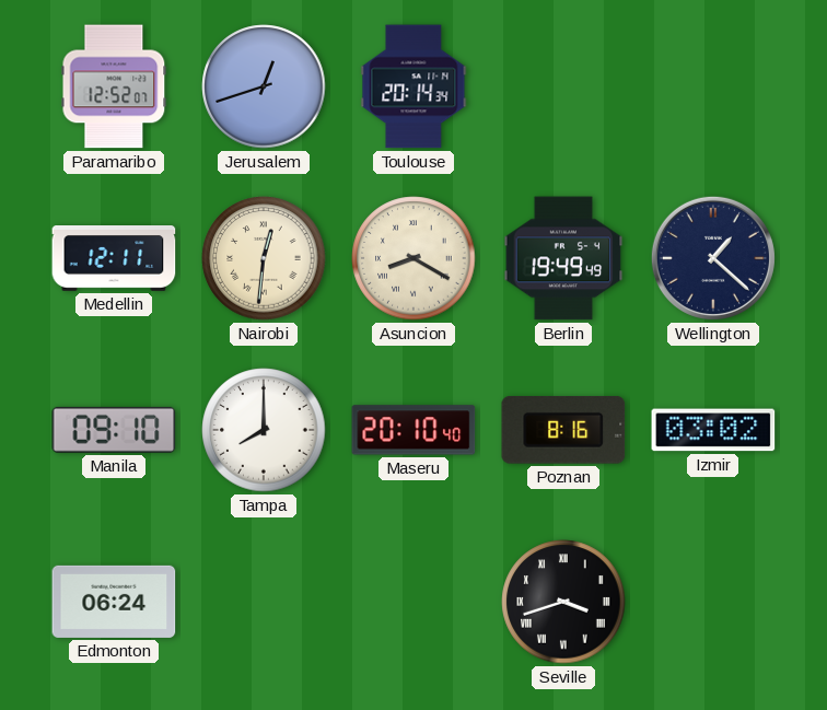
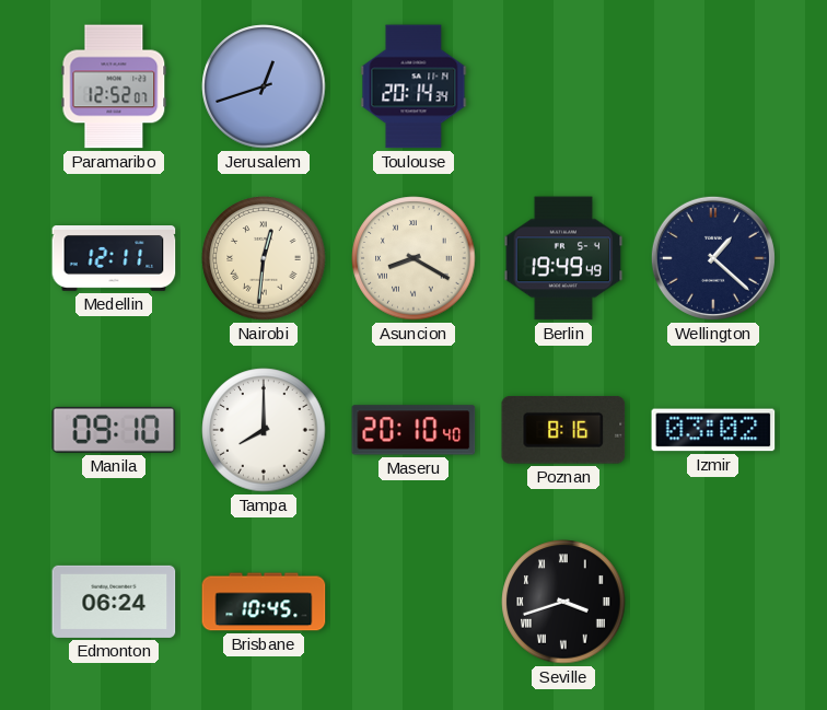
Brisbane: none -> 10:45 (264, 602)
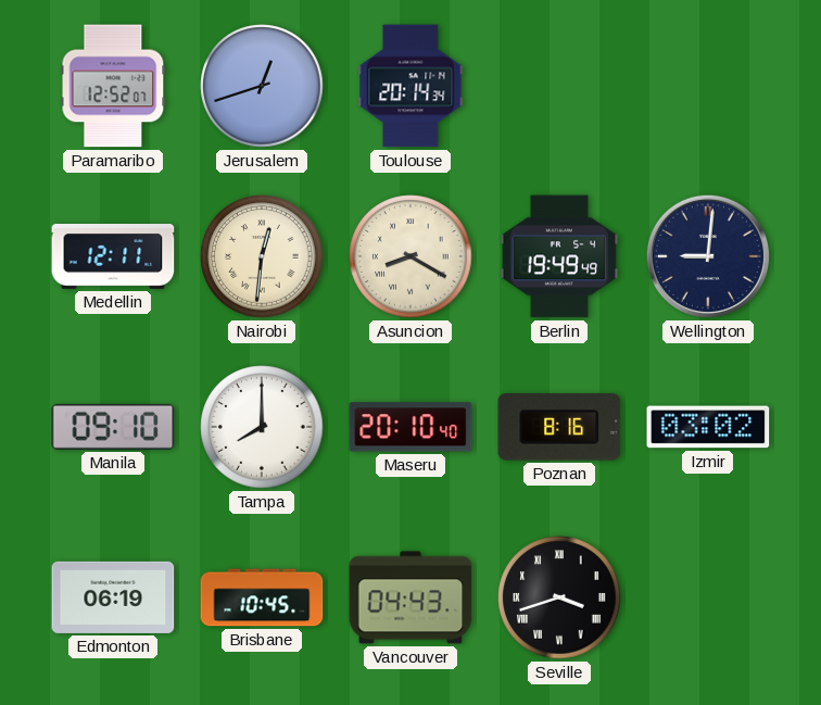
Wellington: 1:22 -> 9:01 (708, 256)
Edmonton: 06:24 -> 06:19 (113, 597)
Vancouver: none -> 04:43 (410, 597)
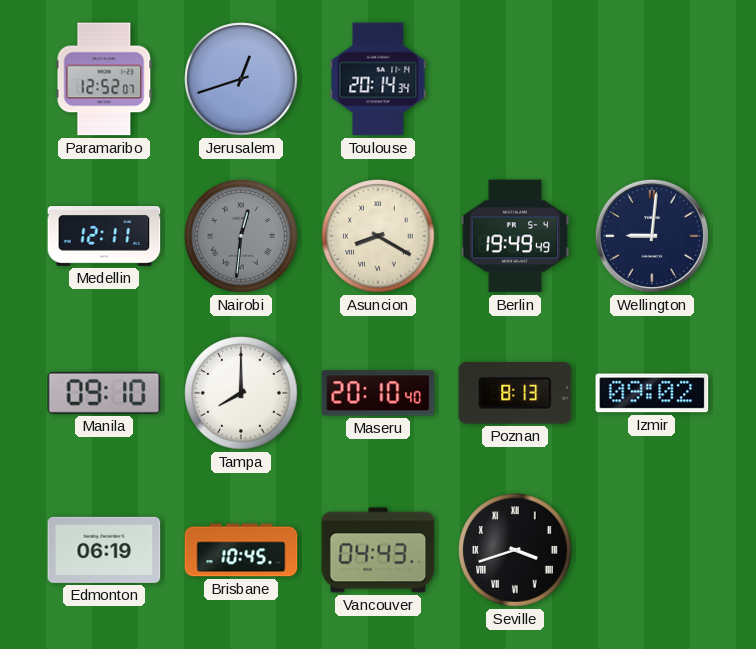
Nairobi dial: cream -> grey (241, 236)
Poznan: 8:16 -> 8:13 (515, 394)
Izmir: 03:02 -> 09:02 (652, 393)
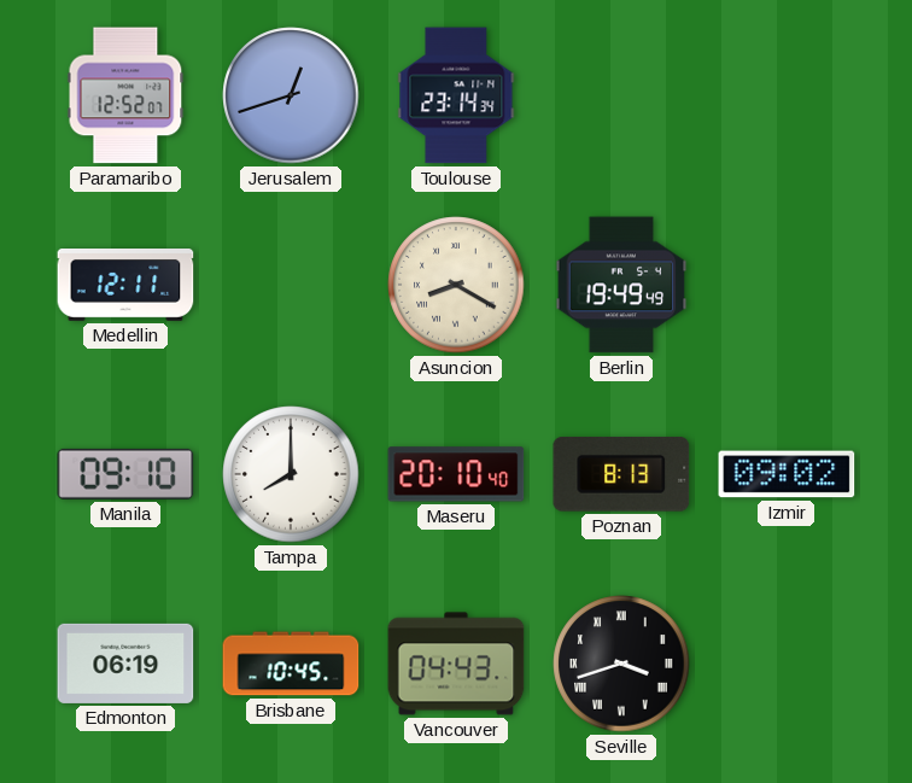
Toulouse: 20:14 -> 23:14 (456, 95)
Nairobi: 12:31 -> none (241, 236)
Wellington: 9:01 -> none (652, 236)
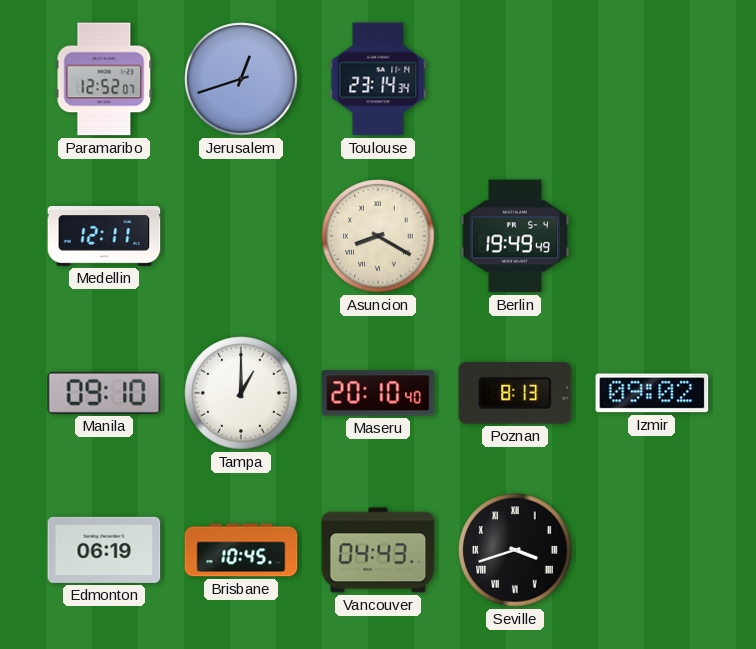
Tampa: 8:00 -> 1:00 (241, 393)
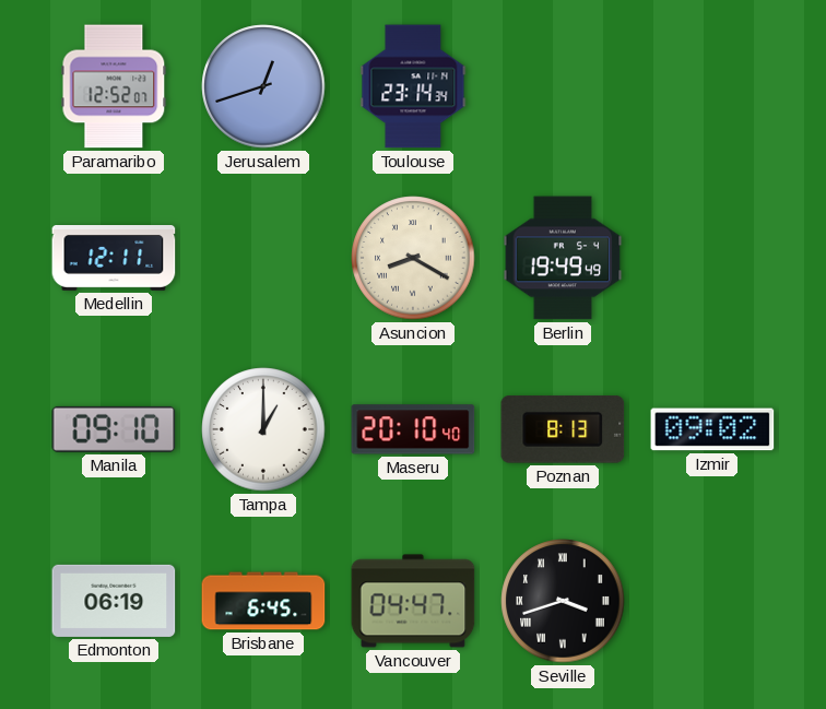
Brisbane: 10:45 -> 6:45 (263, 601)
Vancouver: 04:43 -> 04:47 (413, 601)
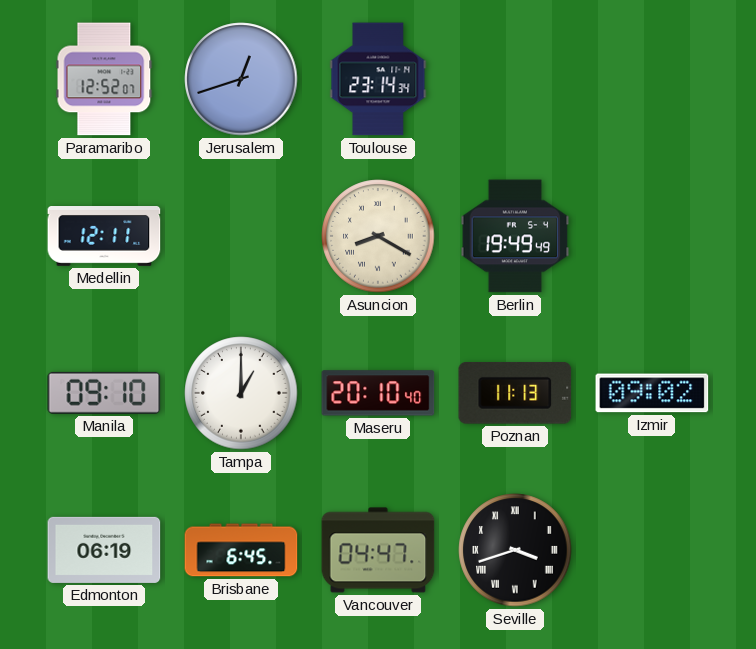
Poznan: 8:13 -> 11:13 (515, 394)
